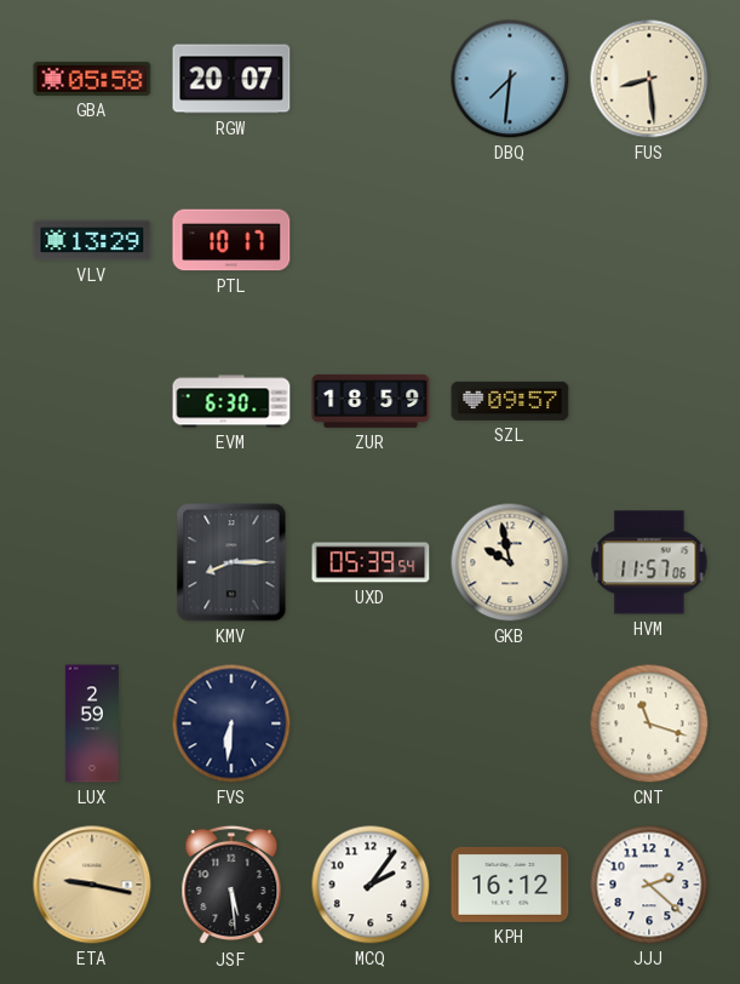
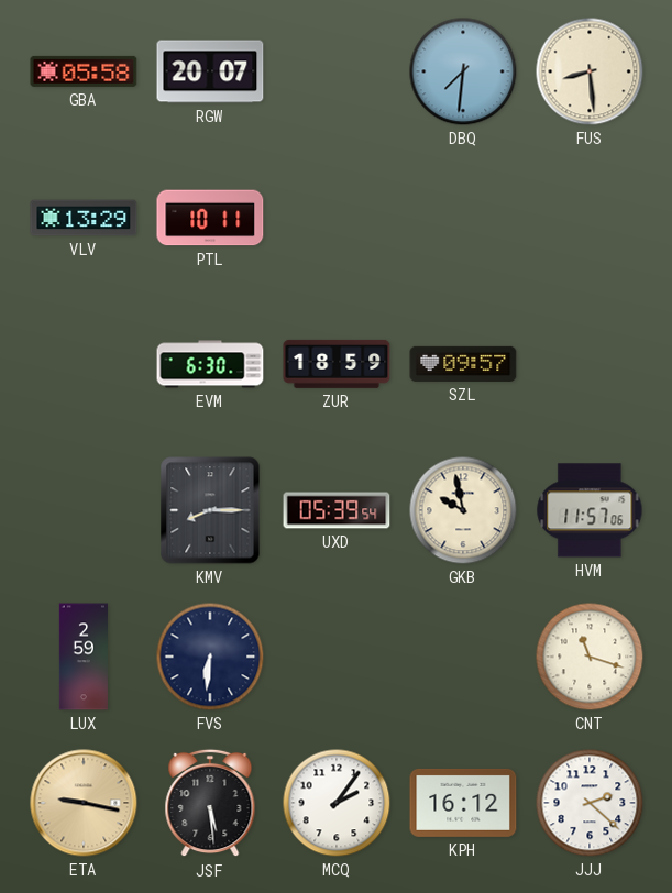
PTL: 10:17 -> 10:11 (210, 218)
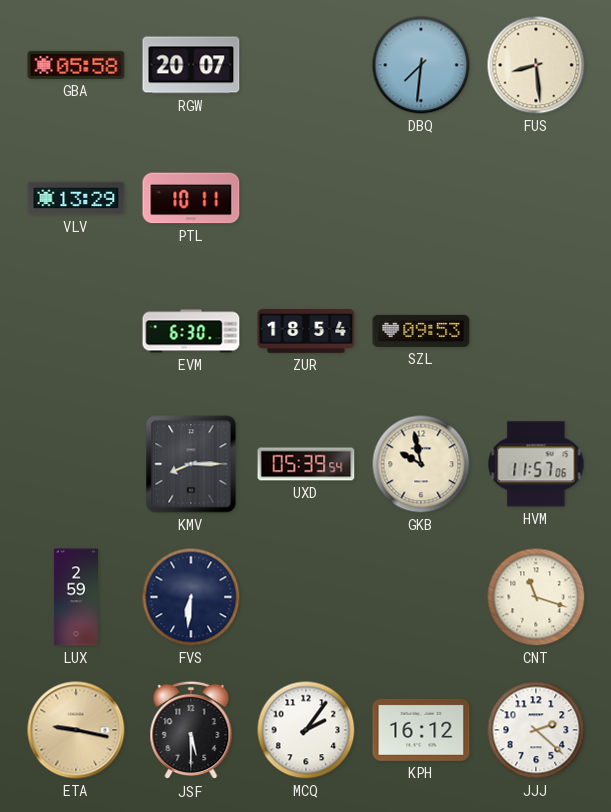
ZUR: 18:59 -> 18:54 (306, 331)
SZL: 09:57 -> 09:53 (421, 331)
JSF: 5:29 -> 5:30 (191, 730)
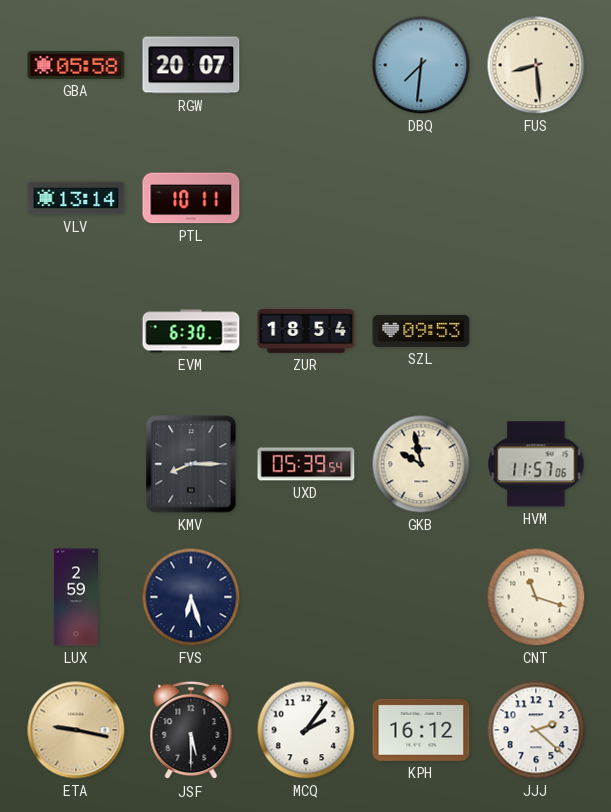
VLV: 13:29 -> 13:14 (76, 198)
FVS: 6:31 -> 6:27 (191, 597)
